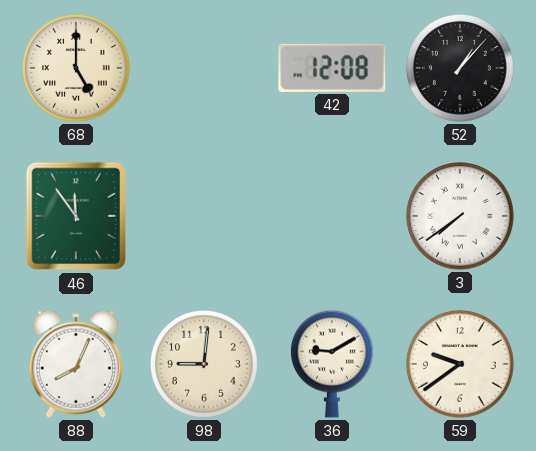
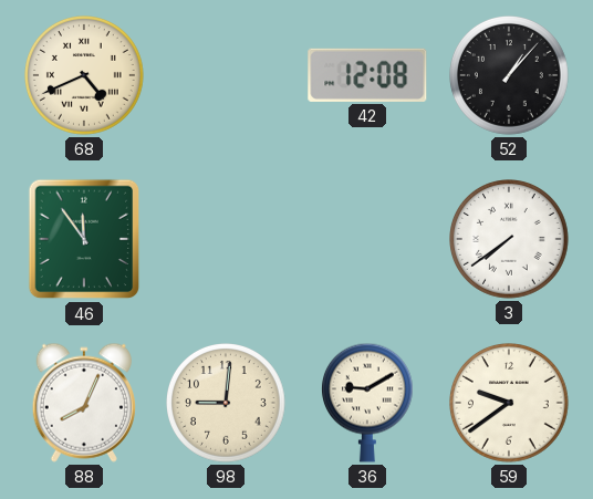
68: 5:00 -> 4:41 (85, 76)
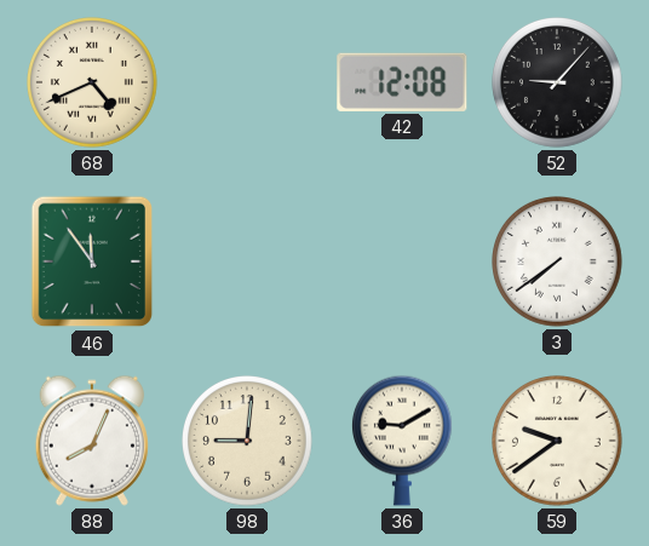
52: 1:07 -> 9:07 (558, 84)
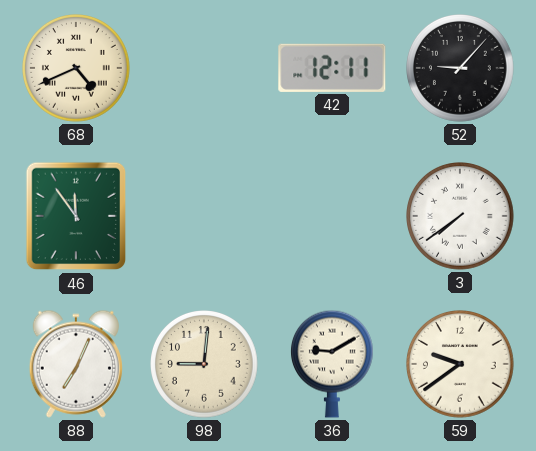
42: 12:08 -> 12:11 (332, 68)
88: 8:04 -> 7:04 (76, 364)
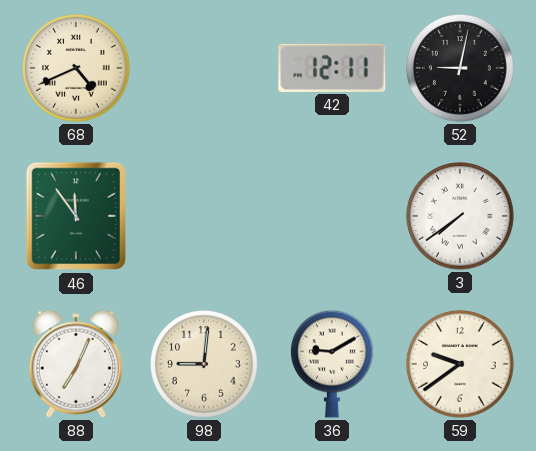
52: 9:07 -> 9:02 (461, 69)
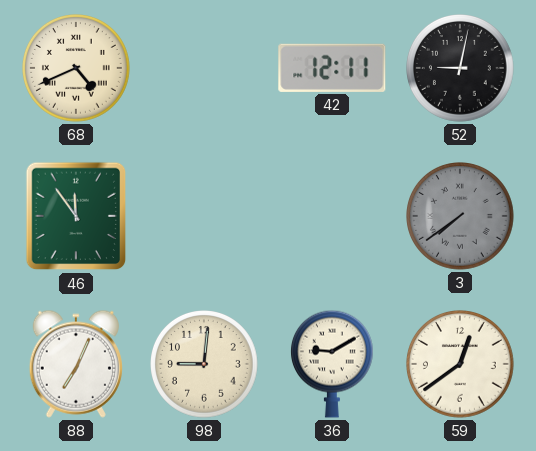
3 dial: white -> grey (461, 217)
59: 9:39 -> 12:39 (461, 365)
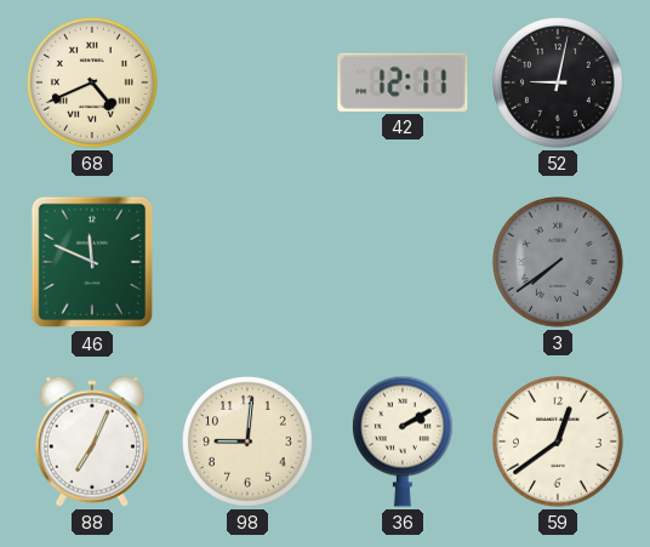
46: 11:54 -> 11:49 (92, 262)
36: 9:10 -> 2:10 (403, 441)
